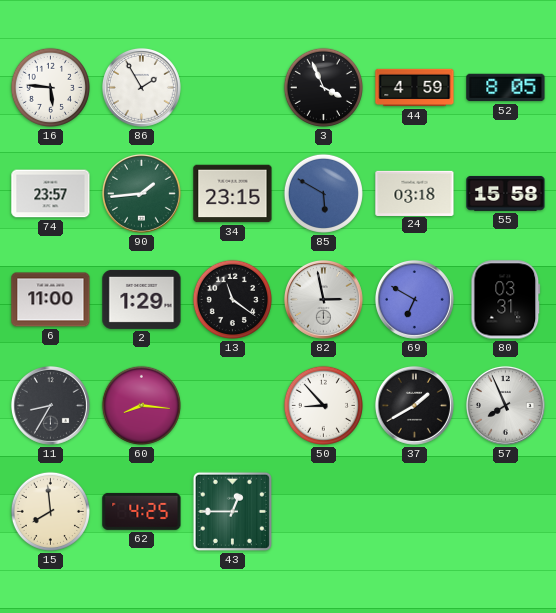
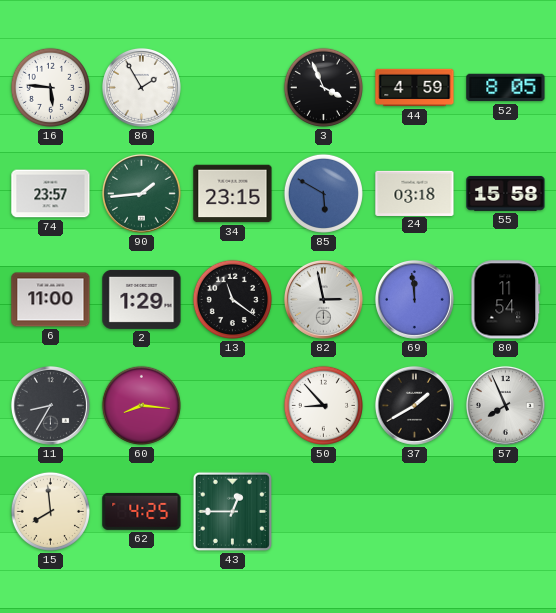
69: 6:50 -> 11:59 (414, 299)
80: 03:31 -> 11:54 (506, 300)
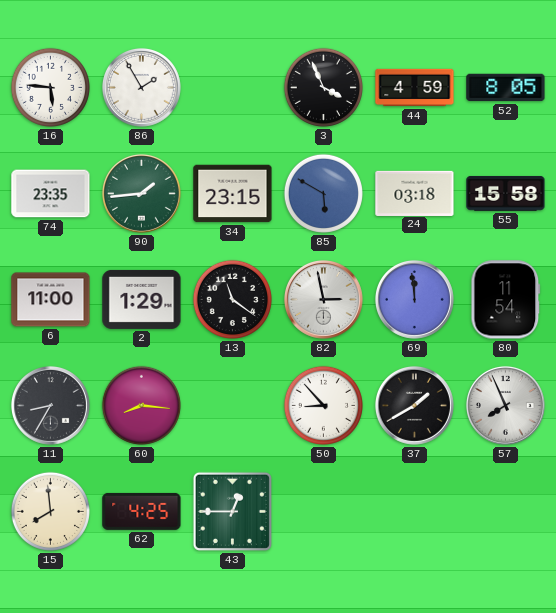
74: 23:57 -> 23:35 (51, 194)
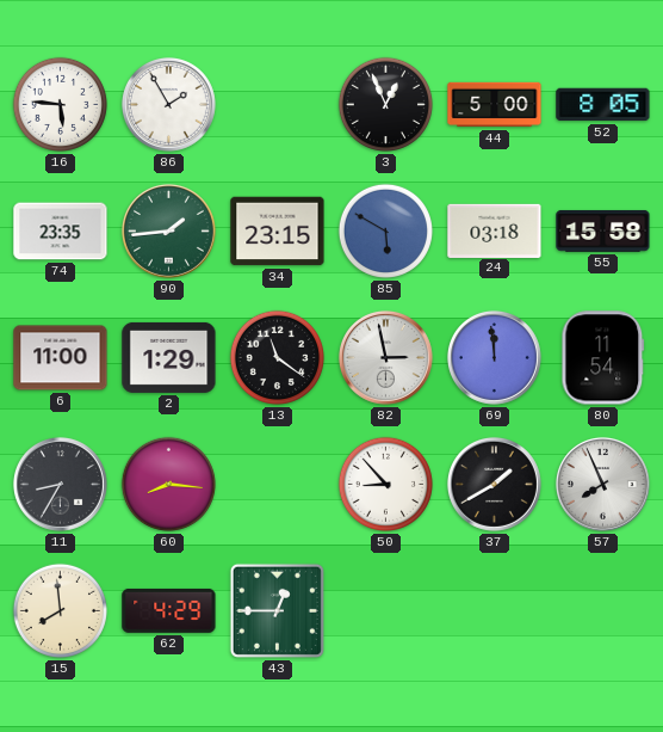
3: 3:56 -> 12:56 (385, 104)
44: 4:59 -> 5:00 (495, 105)
62: 4:25 -> 4:29 (169, 610)
